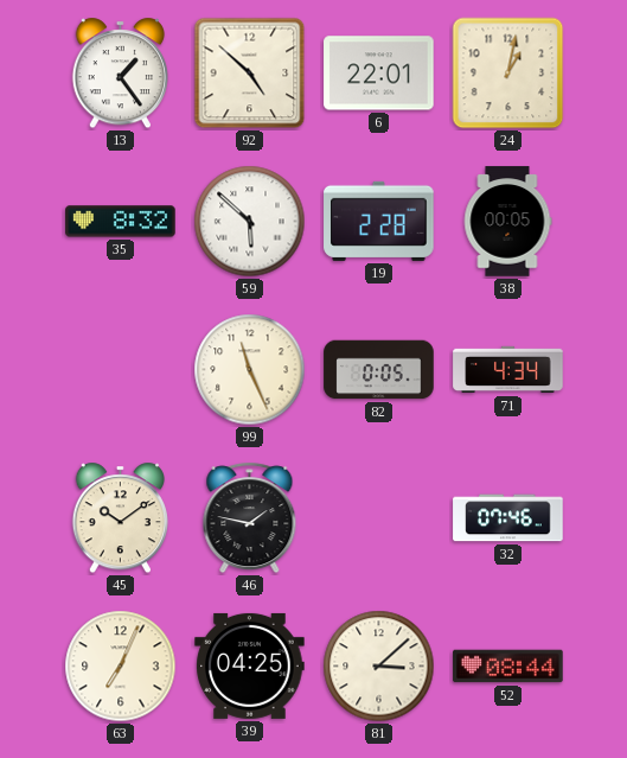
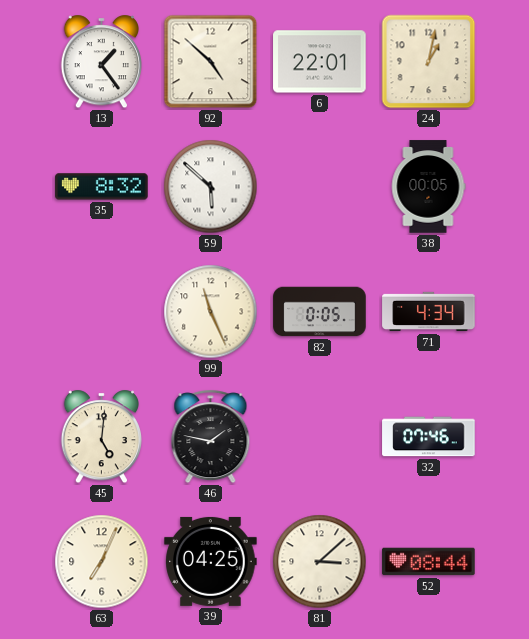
19: 2:28 -> none (379, 221)
45: 10:09 -> 5:01 (101, 437)
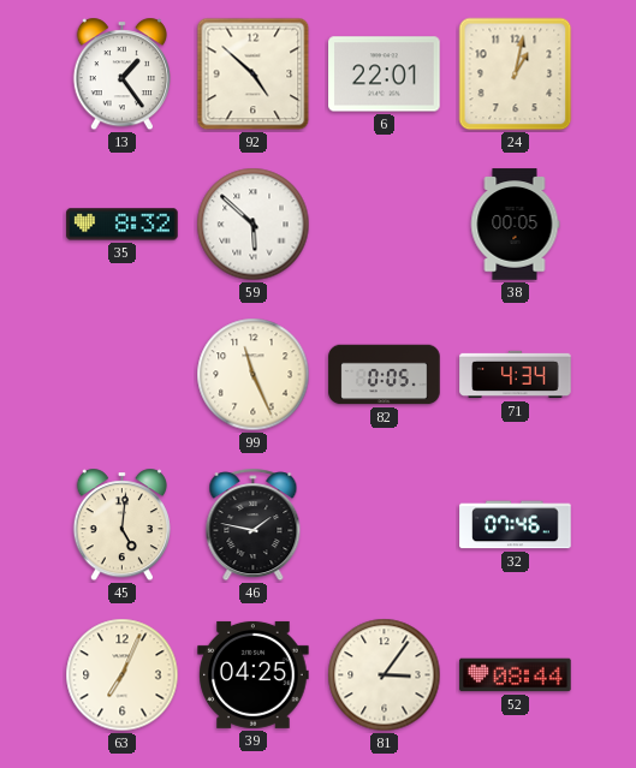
81: 3:08 -> 3:06 (385, 675)
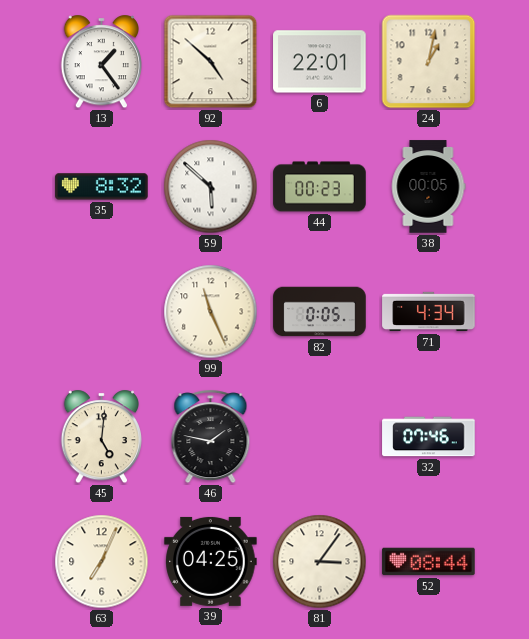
44: none -> 00:23 (320, 187)
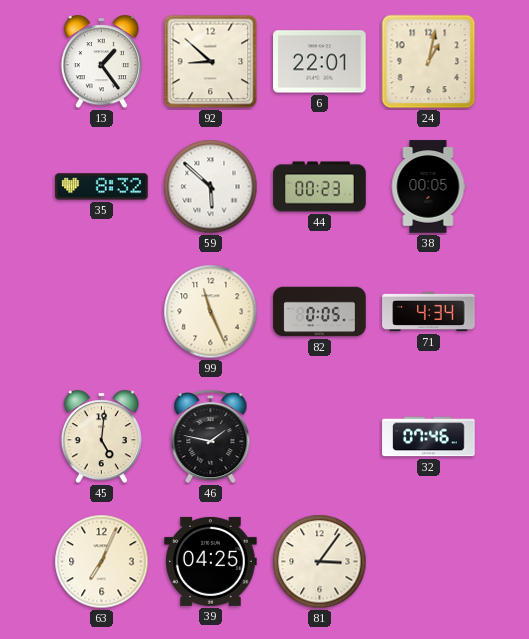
92: 4:52 -> 8:52 (211, 62)
52: 08:44 -> none (429, 562)
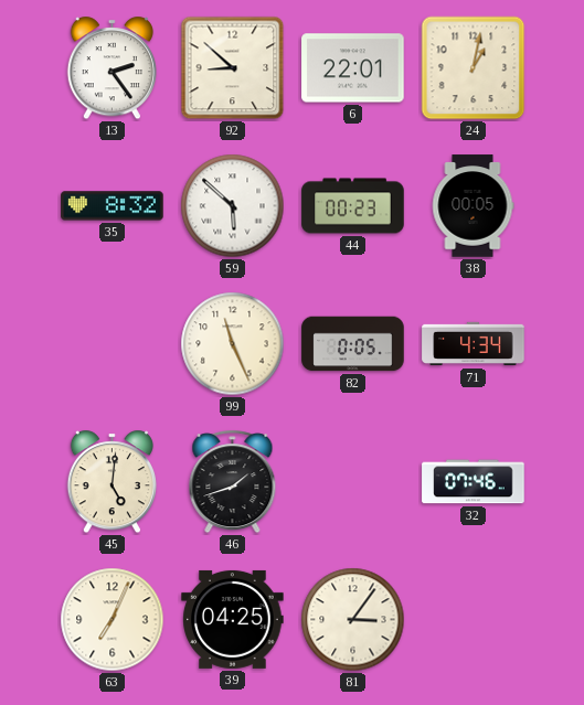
13: 1:24 -> 2:24 (112, 68)
46: 1:47 -> 1:42 (233, 482)
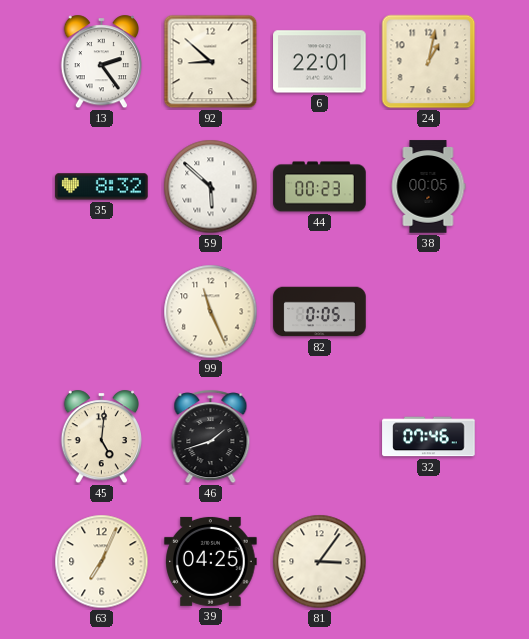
71: 4:34 -> none (474, 344)
